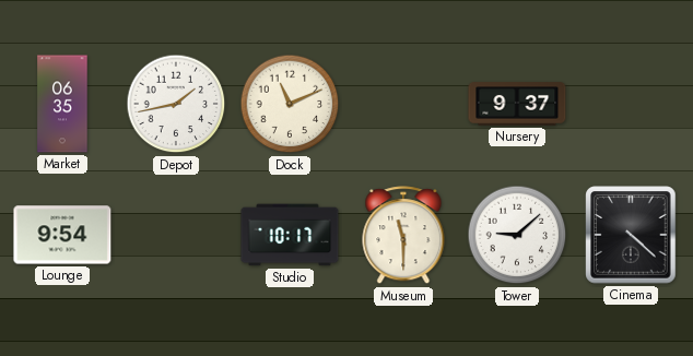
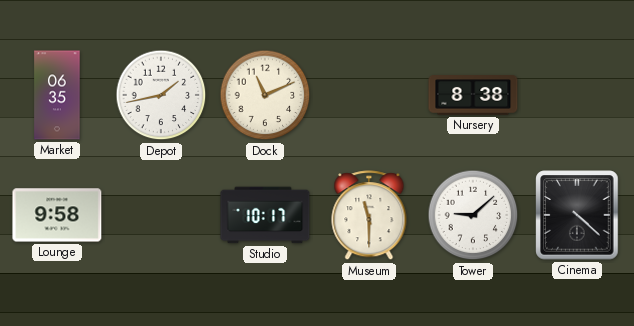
Nursery: 9:37 -> 8:38 (473, 95)
Lounge: 9:54 -> 9:58 (57, 215)
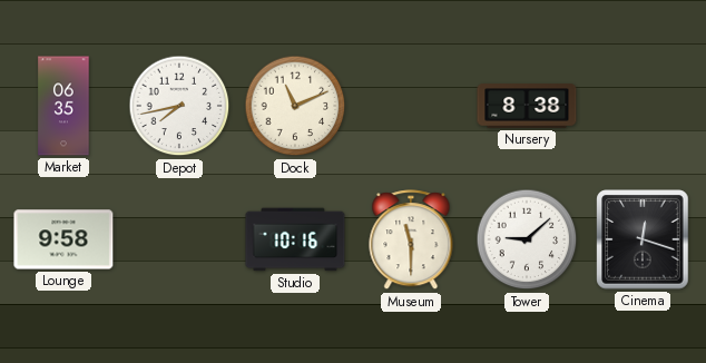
Depot: 1:43 -> 7:43 (179, 106)
Studio: 10:17 -> 10:16 (295, 239)
Cinema: 4:22 -> 12:18 (643, 239)
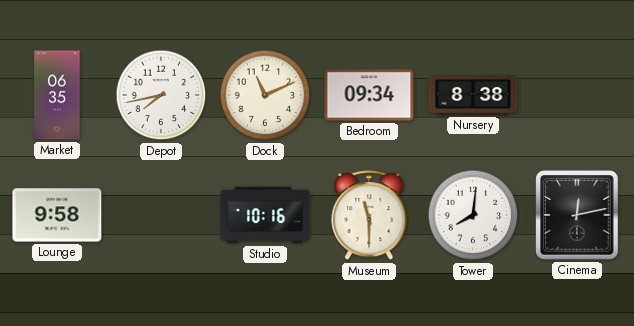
Bedroom: none -> 09:34 (369, 95)
Tower: 9:08 -> 8:01 (473, 215)
Cinema: 12:18 -> 12:13 (577, 215)
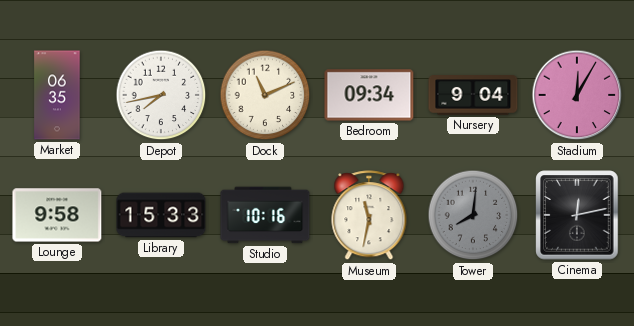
Nursery: 8:38 -> 9:04 (473, 95)
Stadium: none -> 12:05 (577, 95)
Library: none -> 15:33 (161, 215)
Museum: 11:30 -> 11:32 (369, 216)
Tower dial: white -> grey (473, 215)
